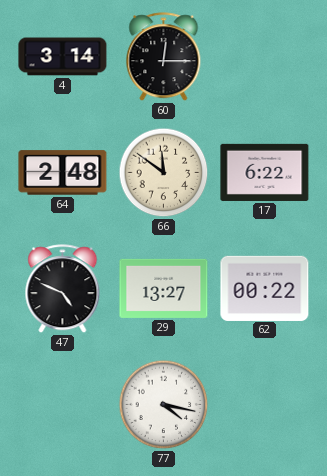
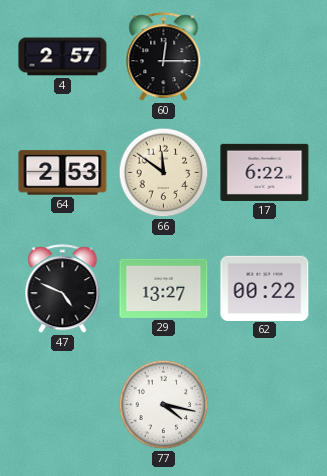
4: 3:14 -> 2:57 (63, 57)
64: 2:48 -> 2:53 (63, 173)
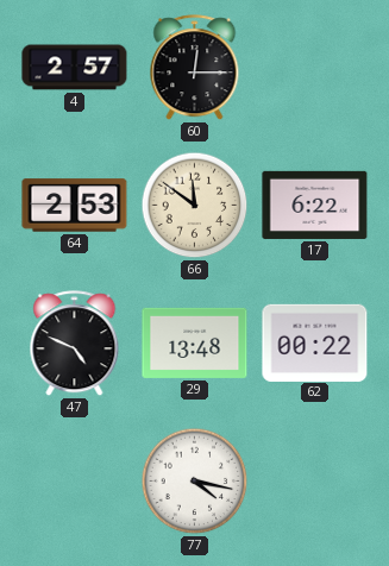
29: 13:27 -> 13:48 (195, 342)
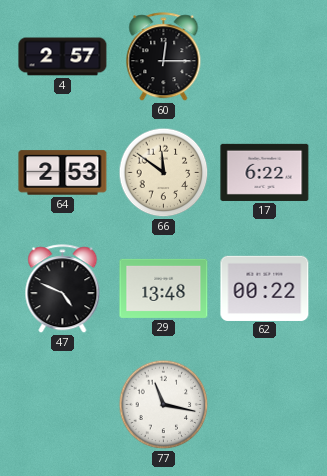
77: 4:17 -> 11:17 (164, 405)
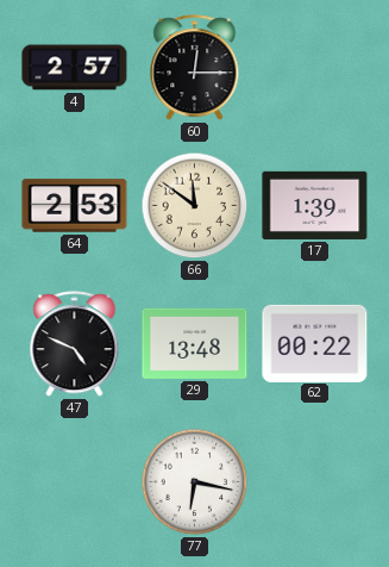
17: 6:22 -> 1:39 (315, 205)
77: 11:17 -> 6:17 (195, 482)
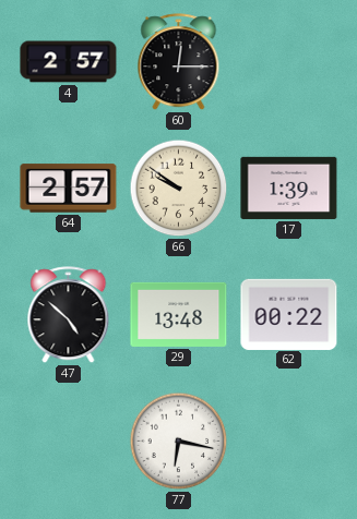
64: 2:53 -> 2:57 (69, 189)
66: 11:51 -> 9:51 (179, 189)
47: 4:49 -> 4:52 (69, 315)
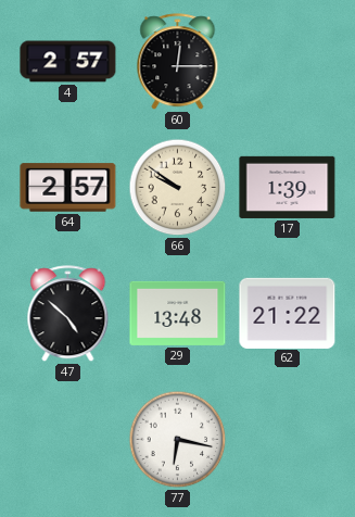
62: 00:22 -> 21:22 (288, 313)
